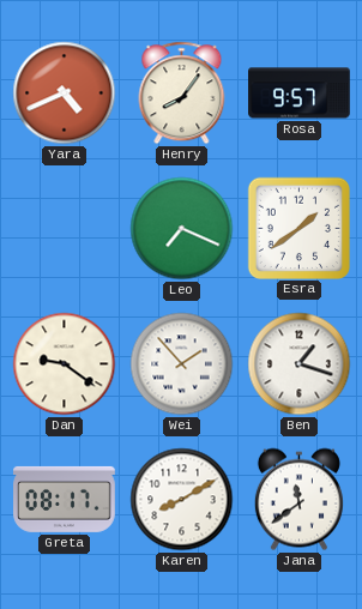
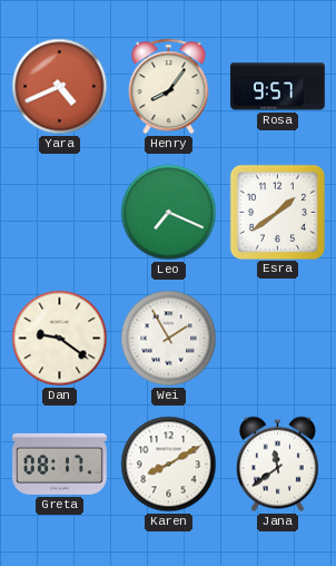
Wei: 1:53 -> 1:55 (169, 339)
Ben: 1:18 -> none (300, 364)
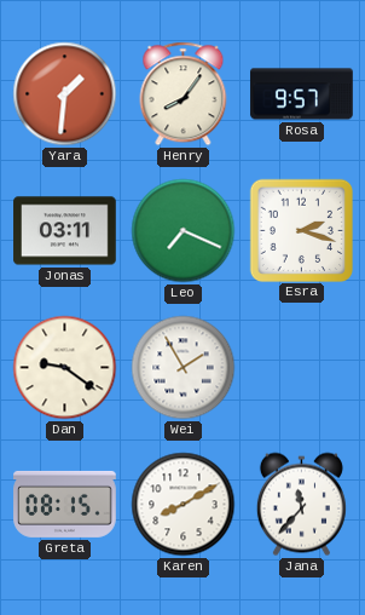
Yara: 4:41 -> 1:31 (65, 94)
Jonas: none -> 03:11 (65, 231)
Esra: 1:39 -> 2:18 (301, 230)
Greta: 08:17 -> 08:15 (65, 504)
Jana: 11:39 -> 11:37 (301, 505)
